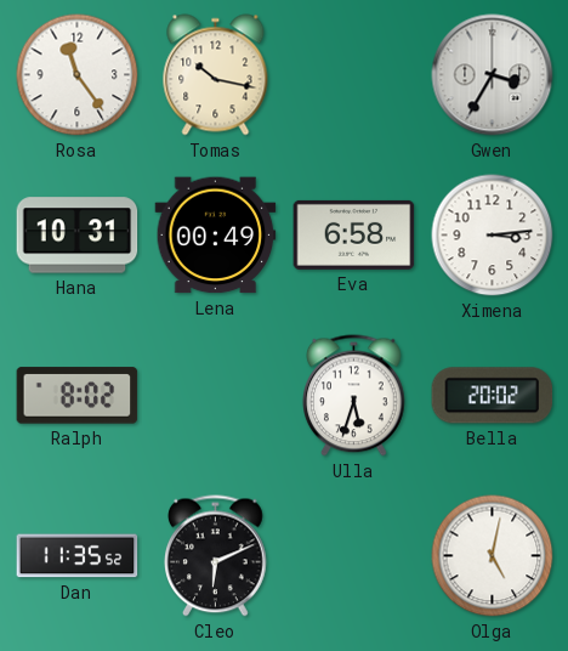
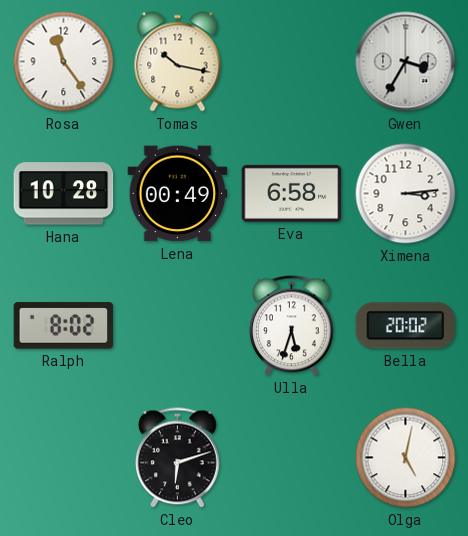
Hana: 10:31 -> 10:28 (64, 194)
Dan: 11:35 -> none (78, 556)
Cleo: 6:11 -> 6:12 (178, 458)
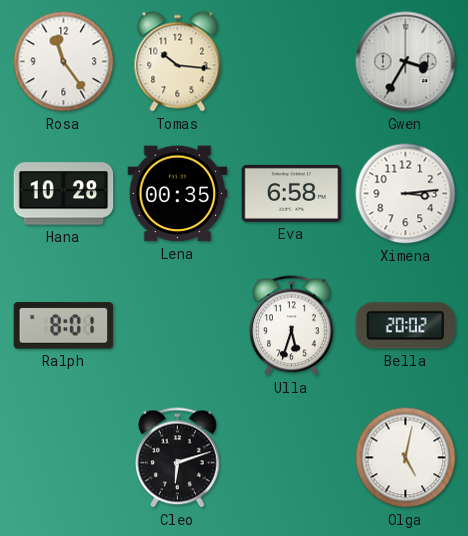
Tomas: 10:17 -> 10:16 (178, 62)
Lena: 00:49 -> 00:35 (178, 194)
Ralph: 8:02 -> 8:01 (64, 326)
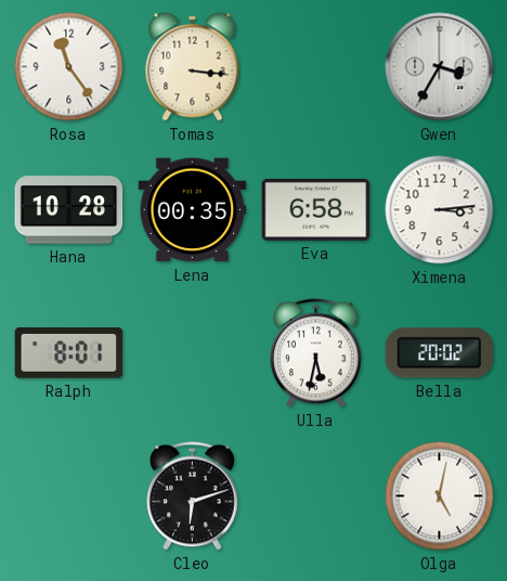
Tomas: 10:16 -> 3:16 (193, 67)
Ulla: 5:33 -> 5:32 (316, 353)
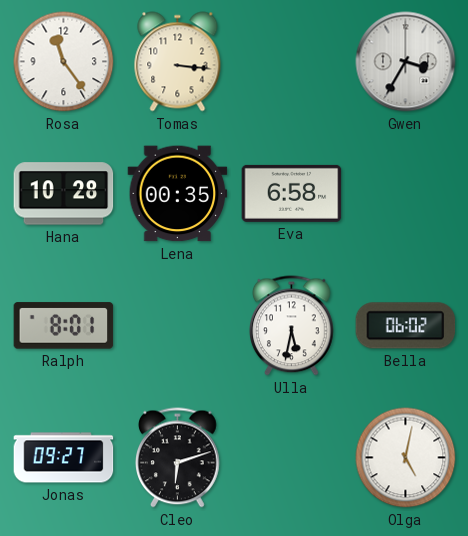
Ximena: 3:14 -> none (440, 210)
Bella: 20:02 -> 06:02 (406, 326)
Jonas: none -> 09:27 (64, 458)
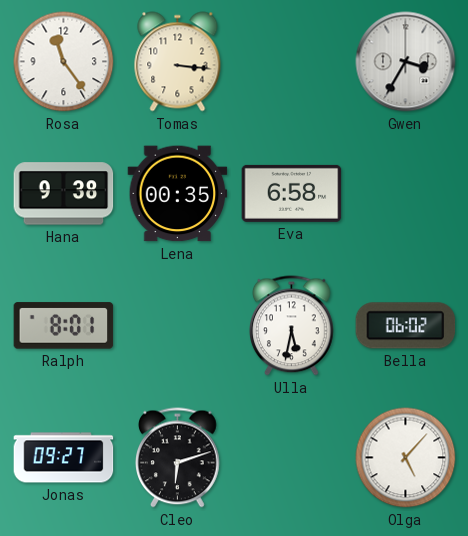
Hana: 10:28 -> 9:38 (64, 194)
Olga: 5:02 -> 5:07 (406, 458)
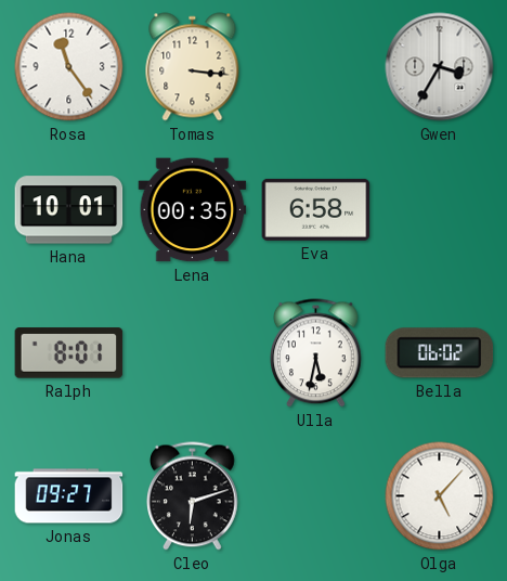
Hana: 9:38 -> 10:01 (69, 210)
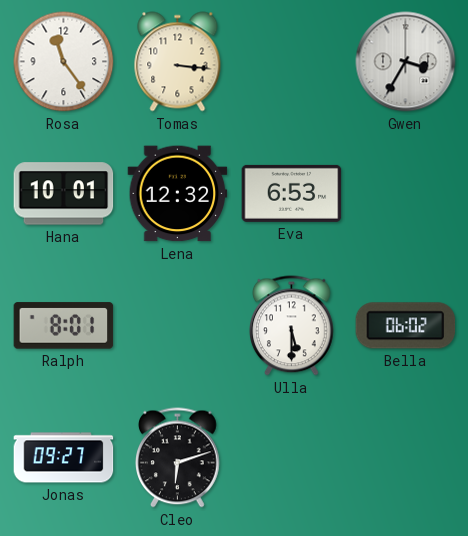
Lena: 00:35 -> 12:32 (178, 194)
Eva: 6:58 -> 6:53 (292, 193)
Ulla: 5:32 -> 5:30 (292, 326)
Olga: 5:07 -> none (440, 496)
